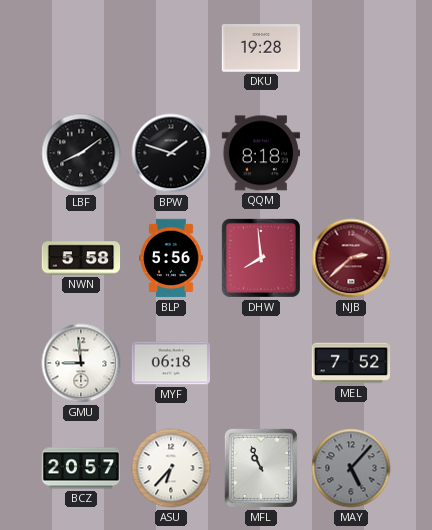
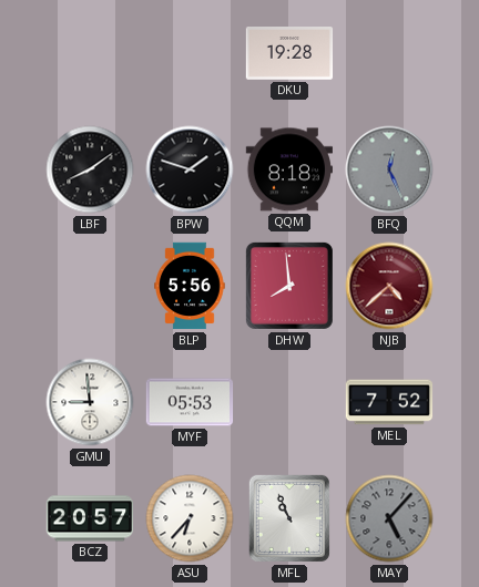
BFQ: none -> 12:26 (389, 169)
NWN: 5:58 -> none (81, 258)
NJB: 2:38 -> 4:38 (389, 286)
MYF: 06:18 -> 05:53 (190, 402)
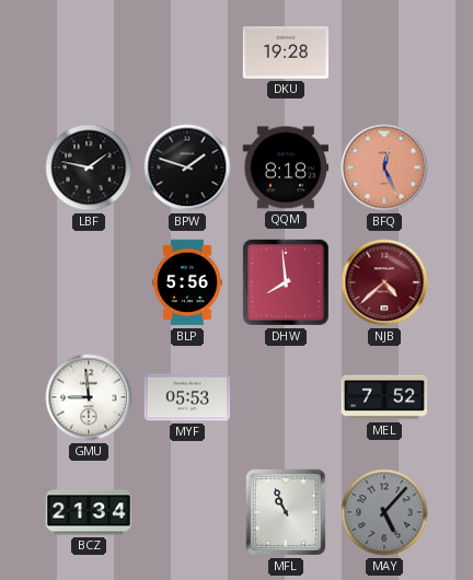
LBF: 8:09 -> 1:47 (89, 167)
BFQ dial: grey -> salmon (384, 167)
BCZ: 20:57 -> 21:34 (89, 512)
ASU: 6:37 -> none (190, 518)
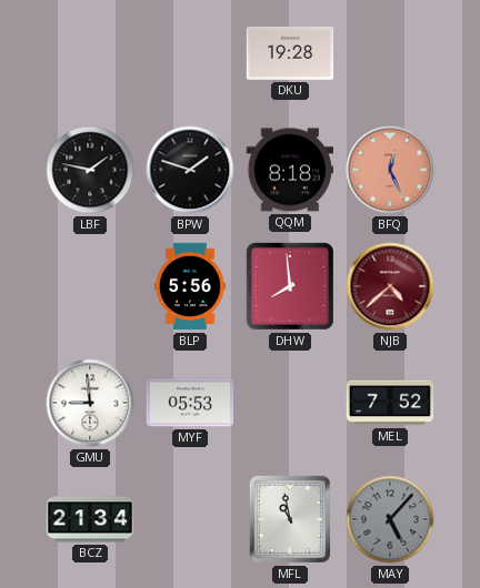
MFL: 10:56 -> 10:58 (290, 519)
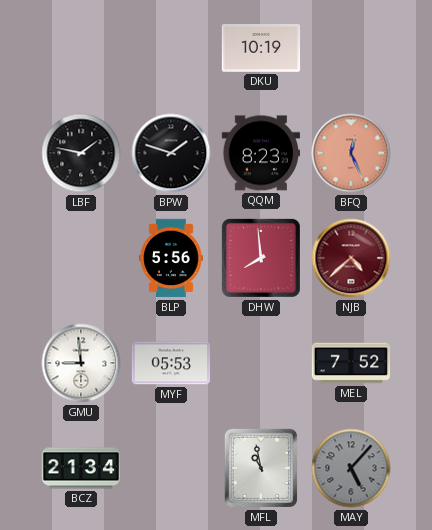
DKU: 19:28 -> 10:19 (261, 49)
QQM: 8:18 -> 8:23 (260, 153)
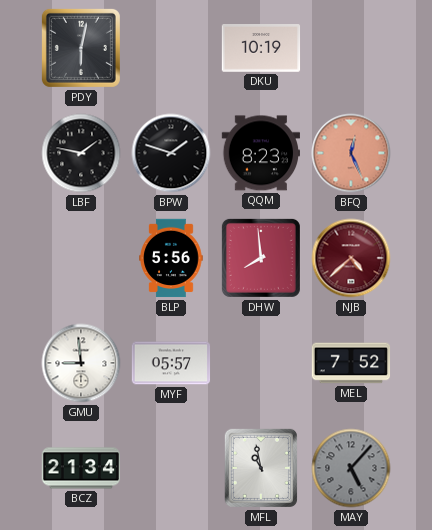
PDY: none -> 6:02 (81, 48)
MYF: 05:53 -> 05:57 (171, 363)
